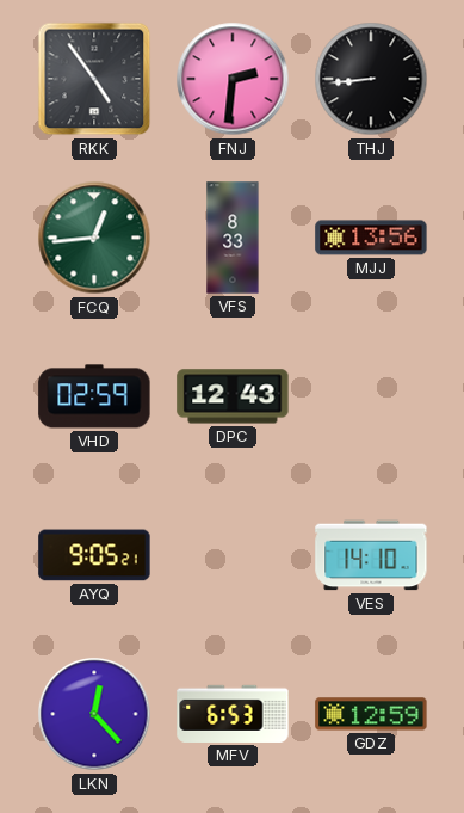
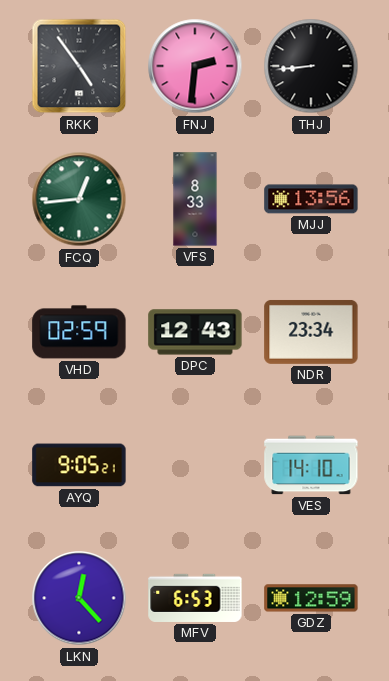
NDR: none -> 23:34 (311, 332)
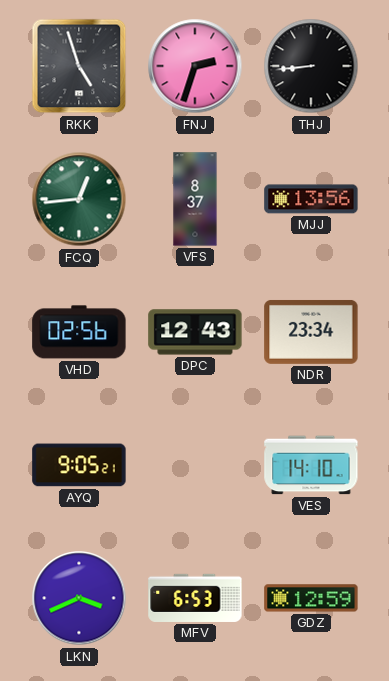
RKK: 4:54 -> 4:57 (79, 66)
FNJ: 2:31 -> 2:33 (195, 66)
VFS: 8:33 -> 8:37 (195, 199)
VHD: 02:59 -> 02:56 (79, 332)
LKN: 12:23 -> 3:41 (79, 598)
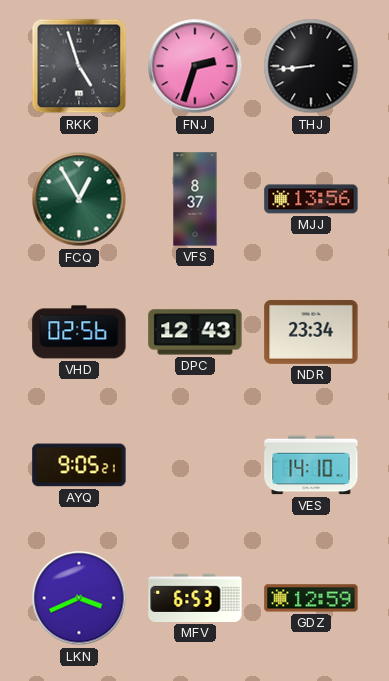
FCQ: 12:44 -> 12:55 (79, 199)
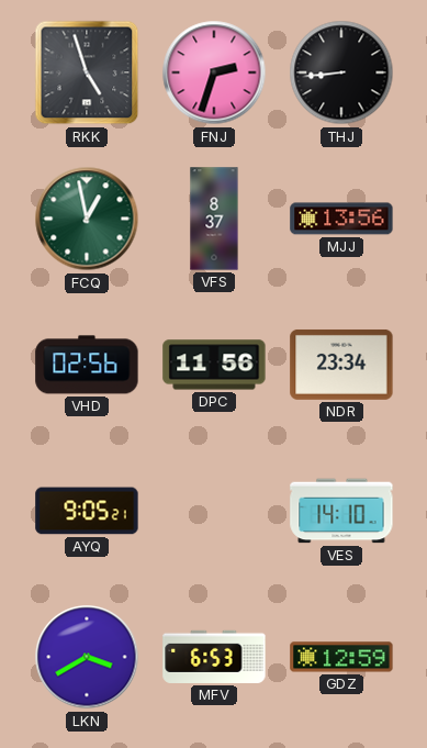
FCQ: 12:55 -> 12:58 (87, 219)
DPC: 12:43 -> 11:56 (214, 365)
LKN: 3:41 -> 3:40 (87, 657)
